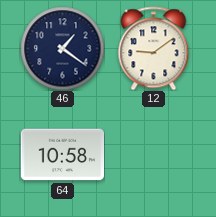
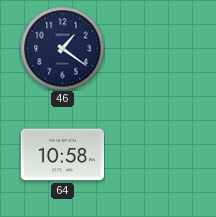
12: 9:09 -> none (154, 48)
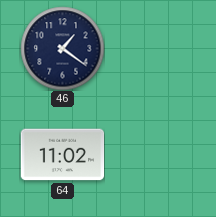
64: 10:58 -> 11:02 (62, 155)
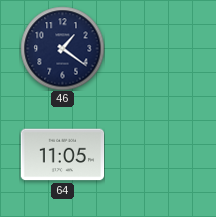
64: 11:02 -> 11:05 (62, 155)
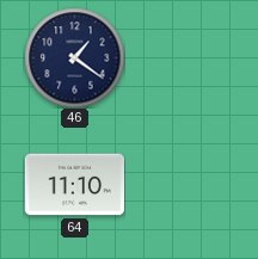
64: 11:05 -> 11:10 (74, 185)
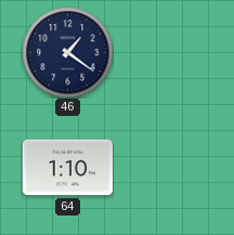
64: 11:10 -> 1:10 (67, 168)
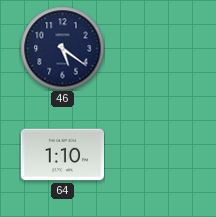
46: 1:21 -> 5:21 (62, 48)
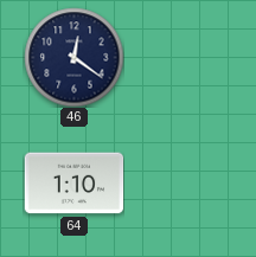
46: 5:21 -> 12:21 (73, 57)
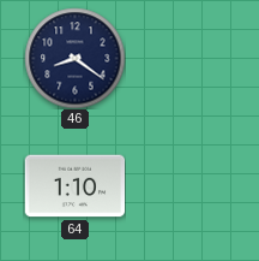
46: 12:21 -> 8:21 (74, 58)
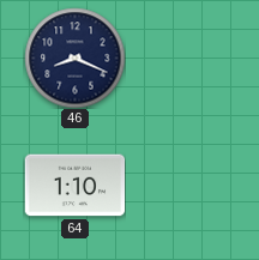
46: 8:21 -> 8:19 (74, 58)
